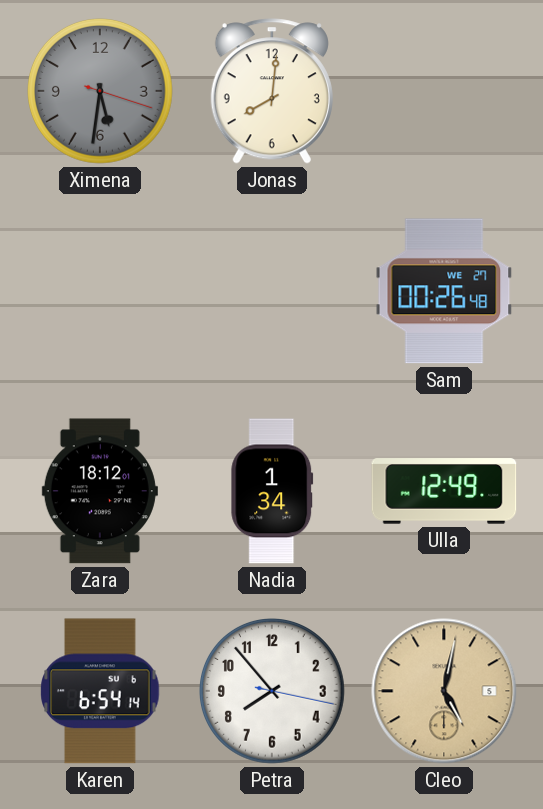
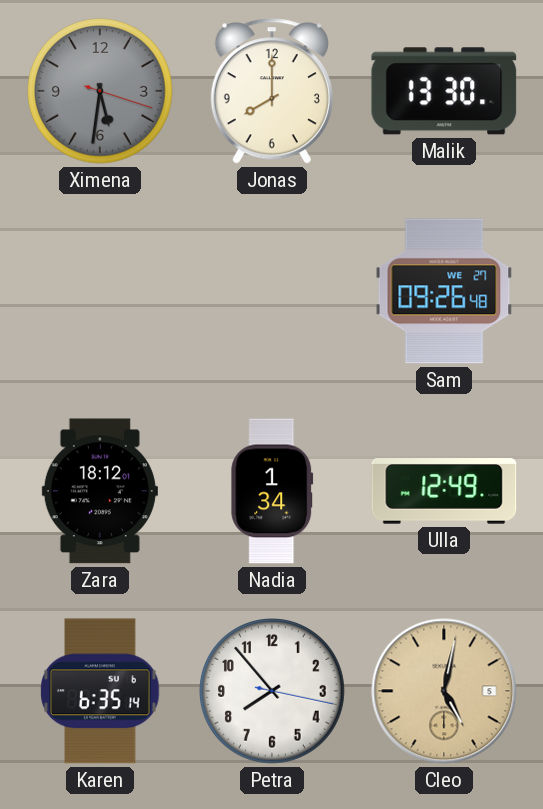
Jonas: 8:01 -> 8:00 (272, 91)
Malik: none -> 13:30 (444, 91)
Sam: 00:26 -> 09:26 (444, 291)
Karen: 6:54 -> 6:35 (100, 691)
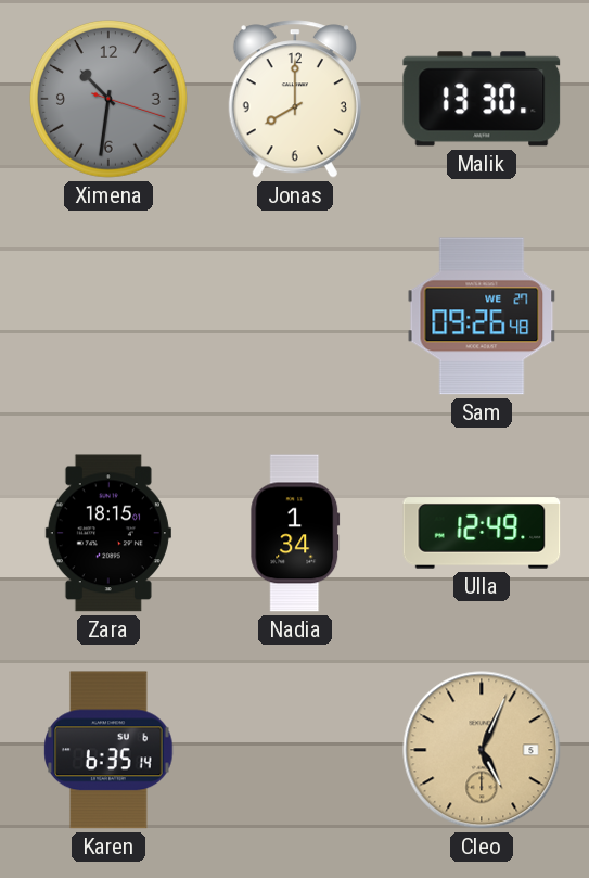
Ximena: 5:31 -> 10:31 (110, 100)
Zara: 18:12 -> 18:15 (108, 533)
Petra: 7:53 -> none (273, 692)
Cleo: 5:02 -> 5:04 (482, 750)
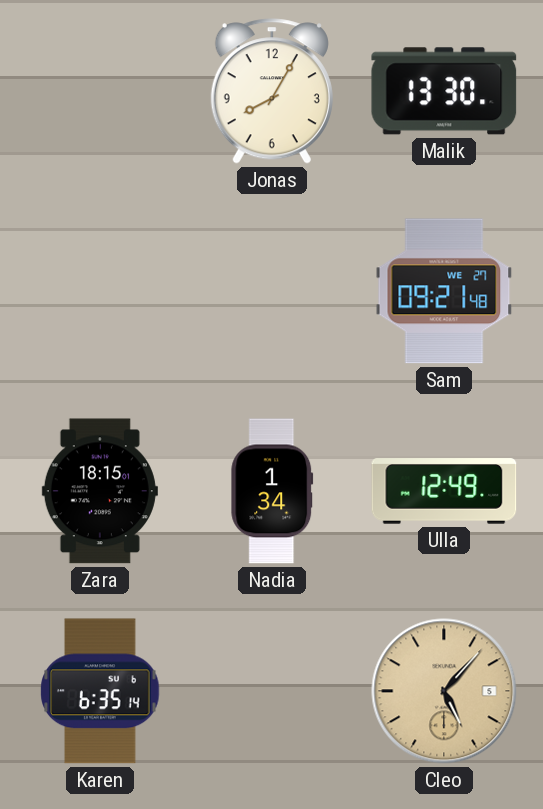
Ximena: 10:31 -> none (110, 100)
Jonas: 8:00 -> 8:05 (272, 91)
Sam: 09:26 -> 09:21 (444, 291)
Cleo: 5:04 -> 5:07 (444, 691)
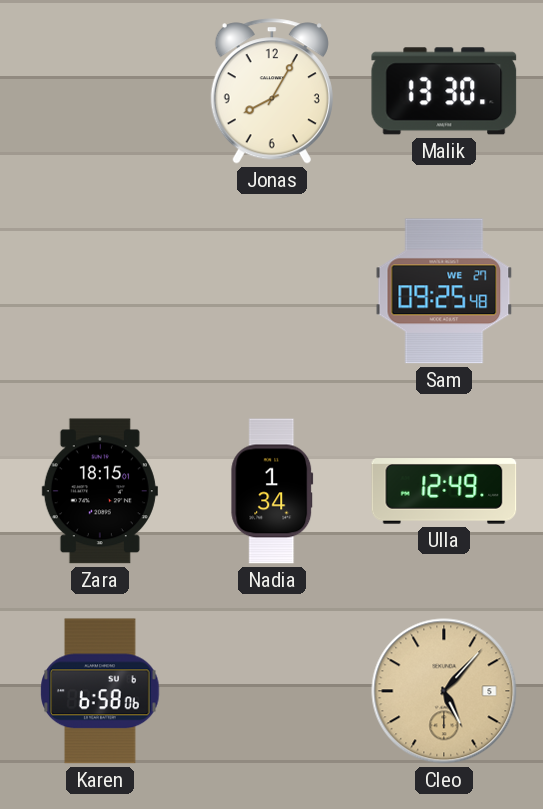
Sam: 09:21 -> 09:25 (444, 291)
Karen: 6:35 -> 6:58 (100, 691)
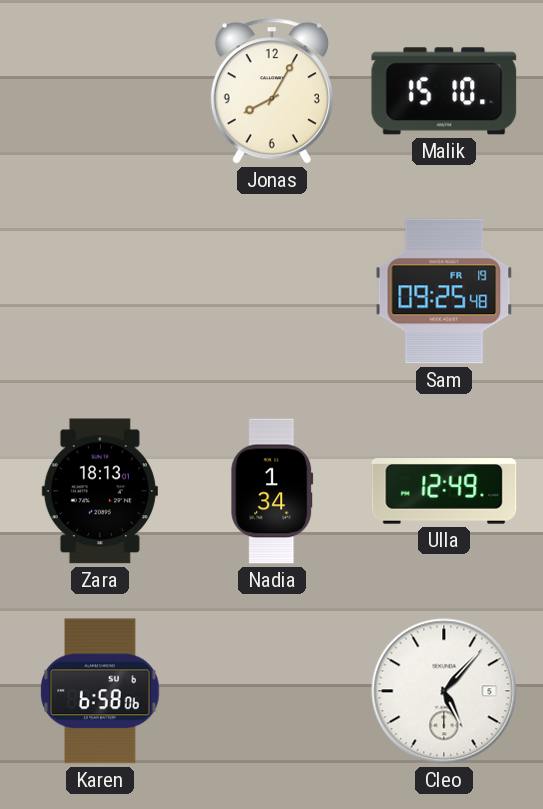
Malik: 13:30 -> 15:10 (444, 91)
Sam date: WE 27 -> FR 19 (444, 291)
Zara: 18:15 -> 18:13 (100, 491)
Cleo dial: champagne -> white (444, 691)
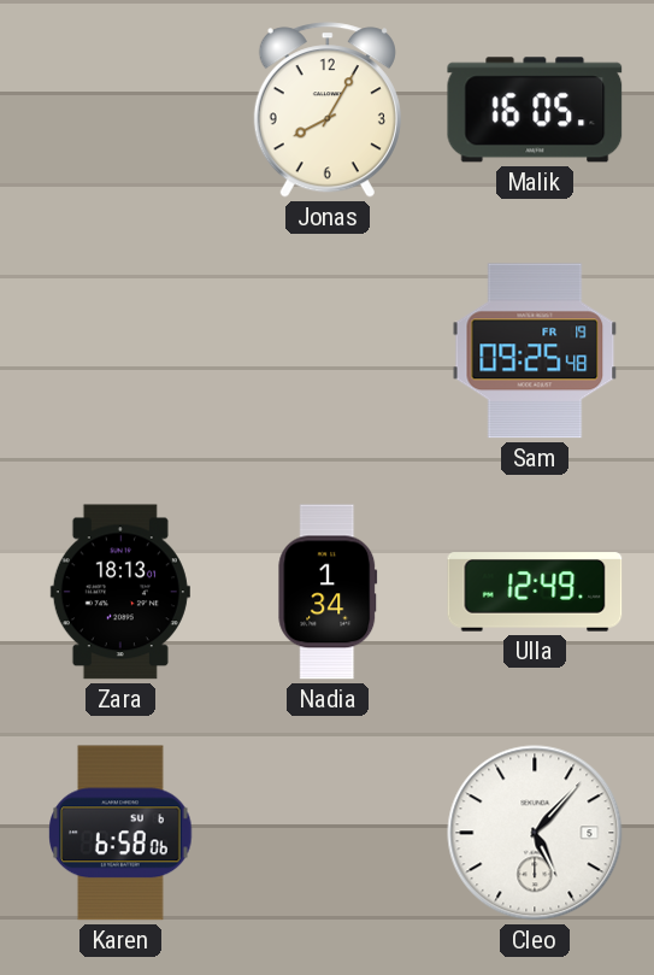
Malik: 15:10 -> 16:05 (535, 110)
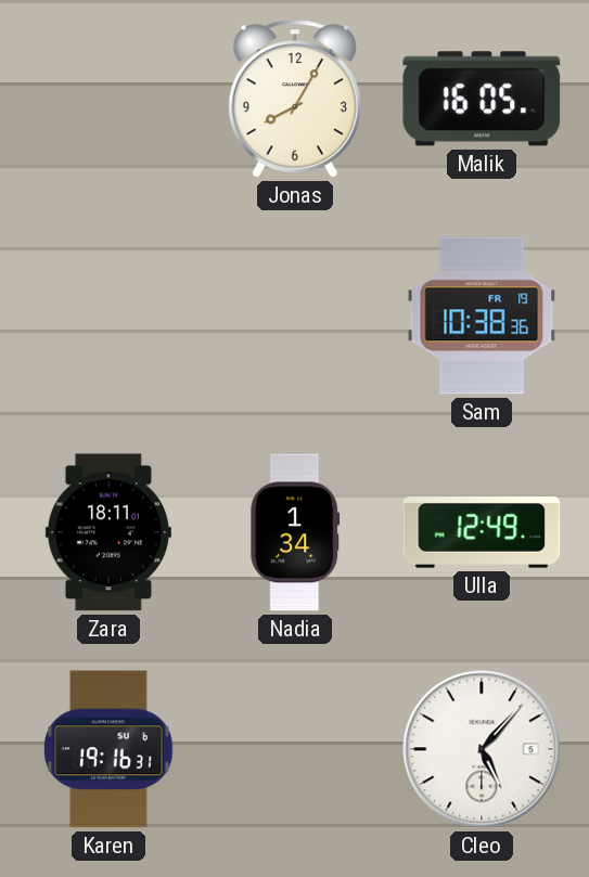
Sam: 09:25 -> 10:38 (482, 315)
Zara: 18:13 -> 18:11 (108, 532)
Karen: 6:58 -> 19:16 (108, 749)
